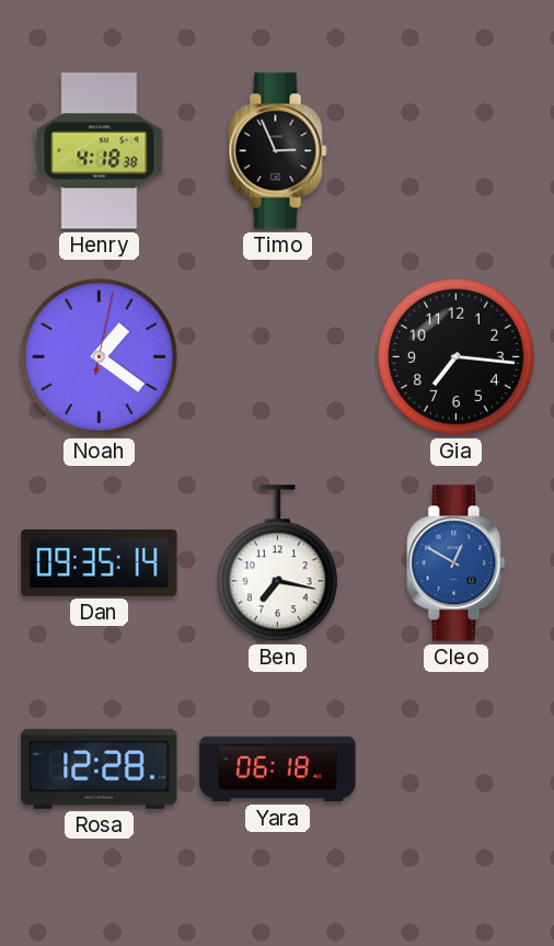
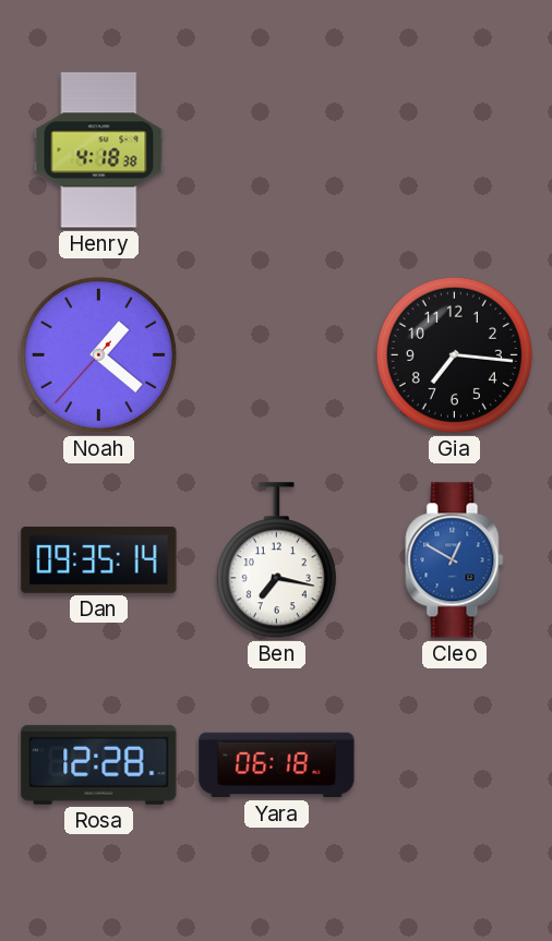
Timo: 2:56 -> none (278, 151)
Noah: 1:21:02 -> 1:21:37 (98, 354)
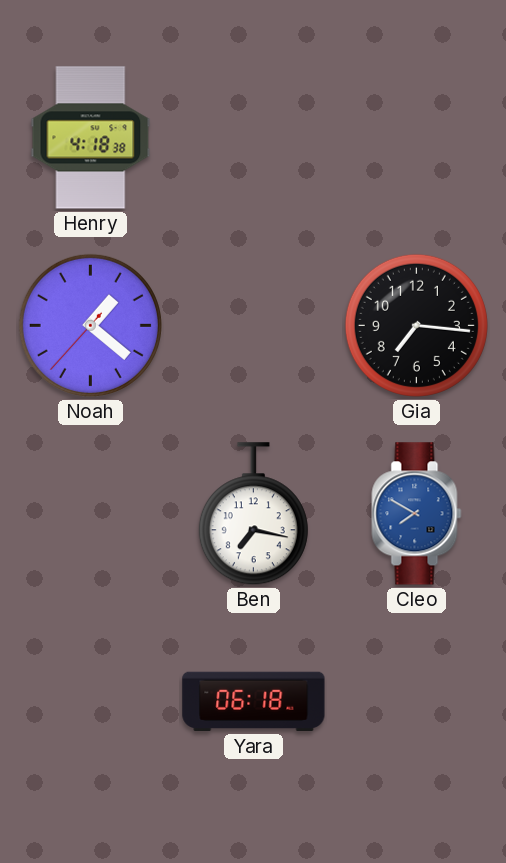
Dan: 09:35 -> none (99, 560)
Cleo: 12:50 -> 7:50 (417, 514)
Rosa: 12:28 -> none (99, 764)
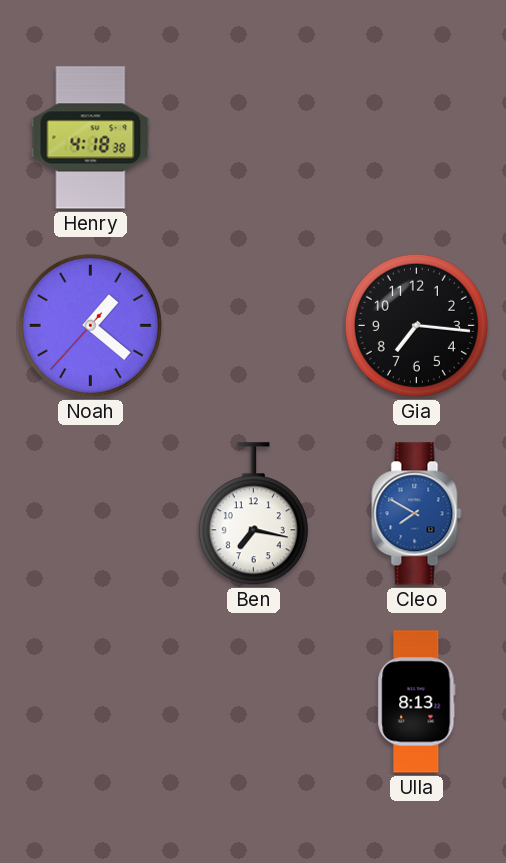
Yara: 06:18 -> none (254, 702)
Ulla: none -> 8:13 (417, 702)
